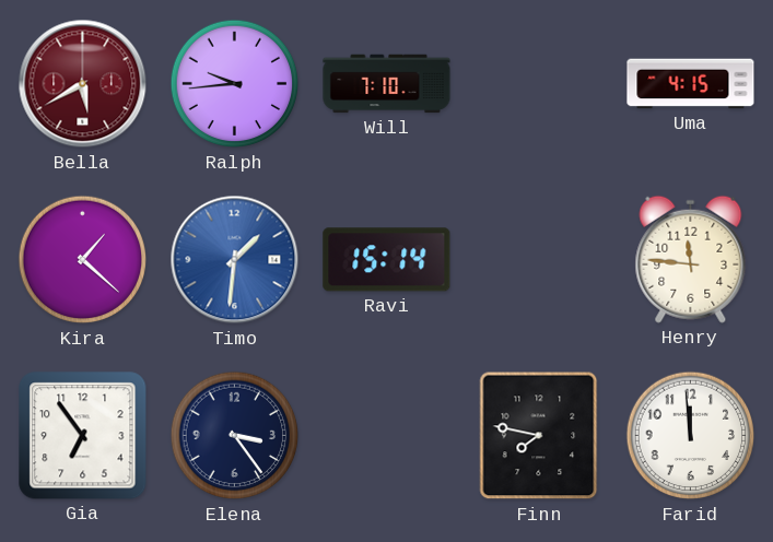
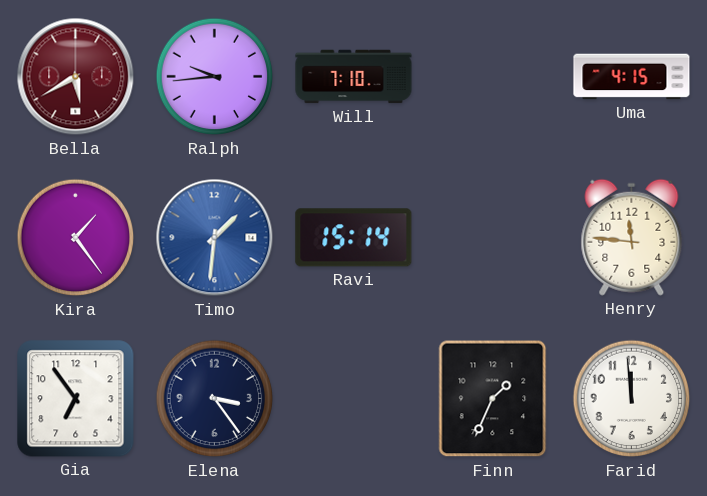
Kira: 1:22 -> 1:24 (76, 238)
Finn: 7:47 -> 1:34 (493, 399)
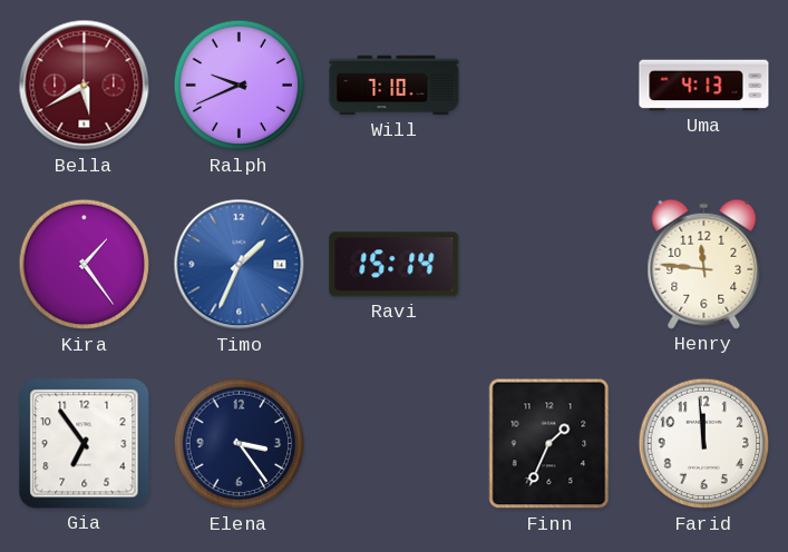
Ralph: 9:44 -> 9:41 (240, 86)
Uma: 4:15 -> 4:13 (704, 86)
Timo: 1:31 -> 1:34 (240, 265)
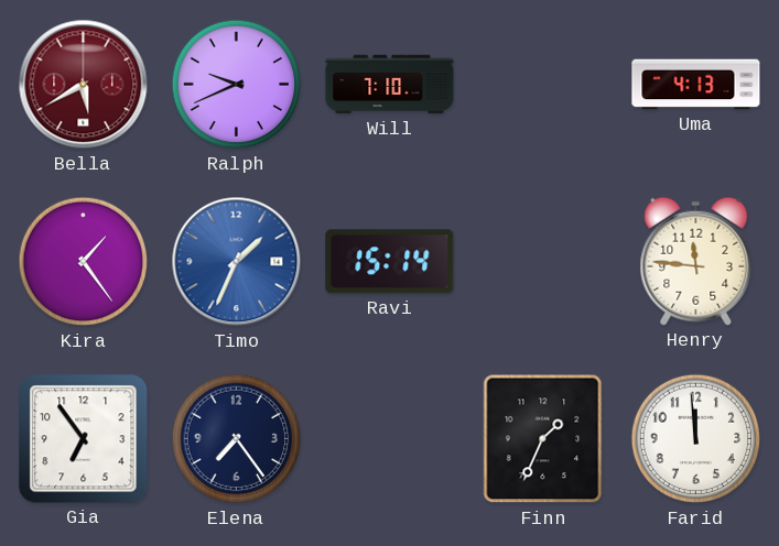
Elena: 3:24 -> 7:24 (237, 439)
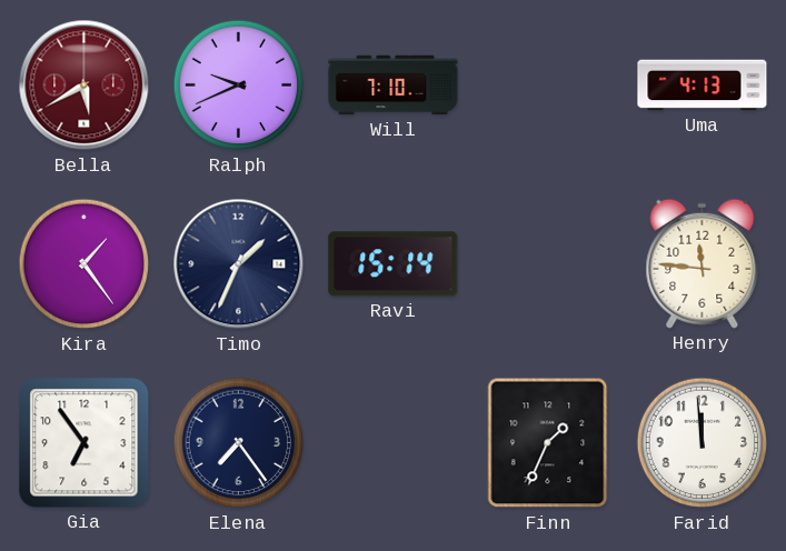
Timo dial: blue -> navy (239, 264)
